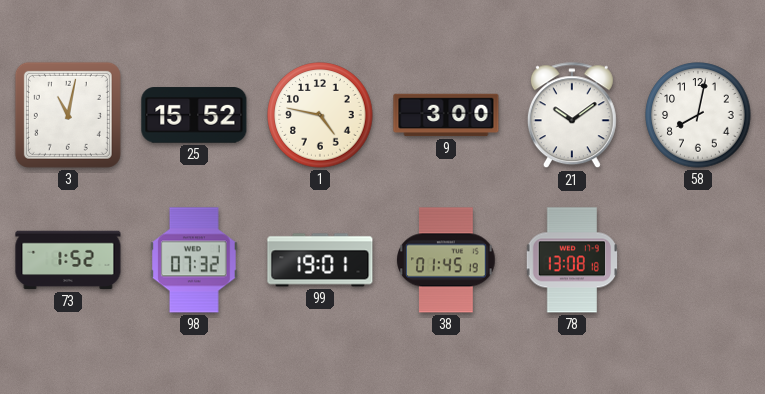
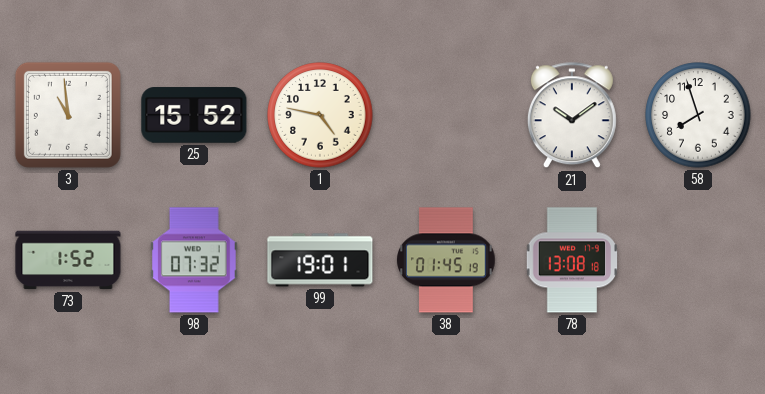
3: 11:02 -> 10:59 (68, 115)
9: 3:00 -> none (446, 115)
58: 8:02 -> 7:57 (698, 115)
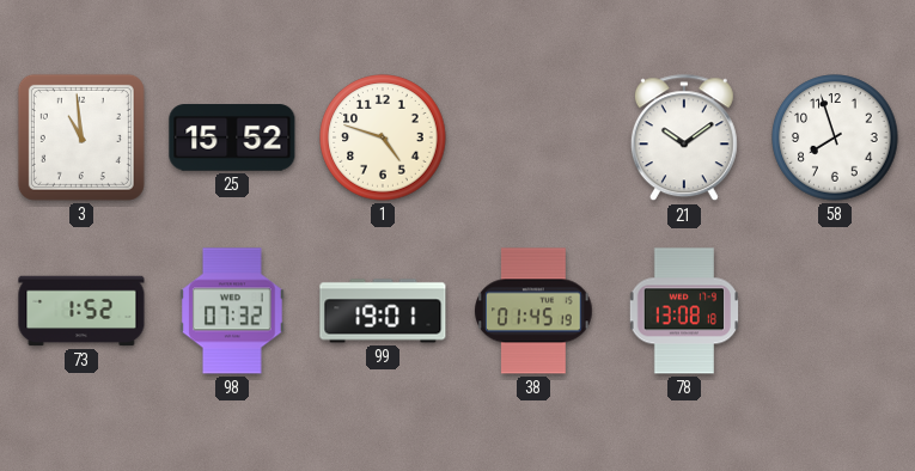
1: 4:47 -> 4:48 (383, 137)
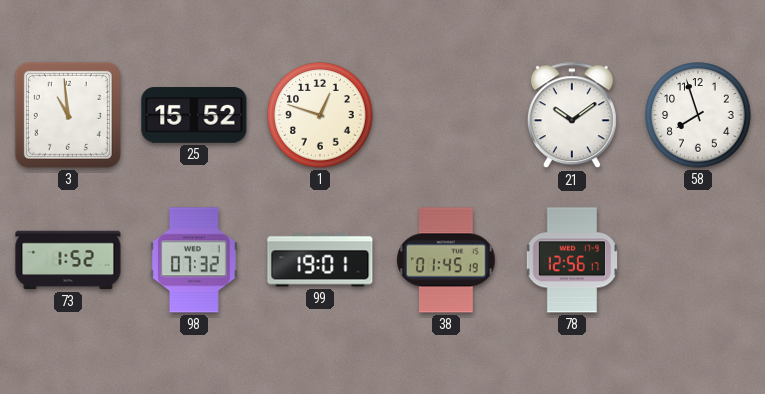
1: 4:48 -> 12:48 (320, 115)
78: 13:08 -> 12:56 (571, 260)
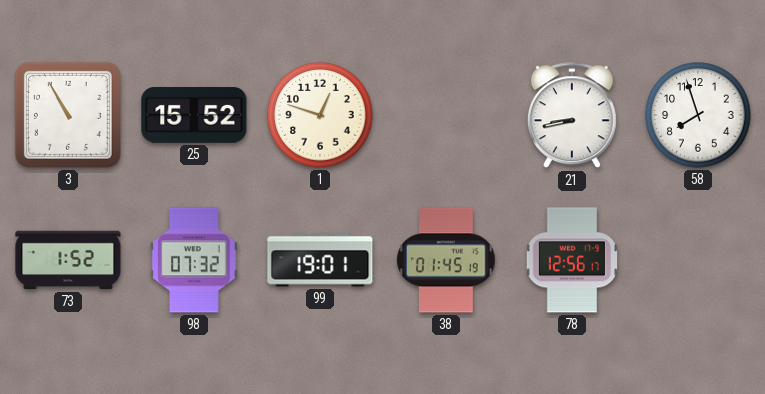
3: 10:59 -> 10:55 (68, 115)
21: 10:09 -> 8:43 (572, 116)
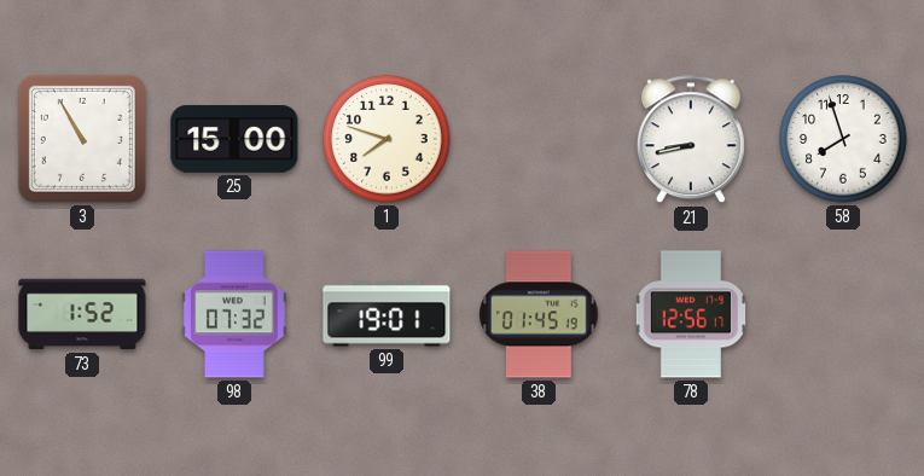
25: 15:52 -> 15:00 (234, 139)
1: 12:48 -> 7:48 (387, 139)
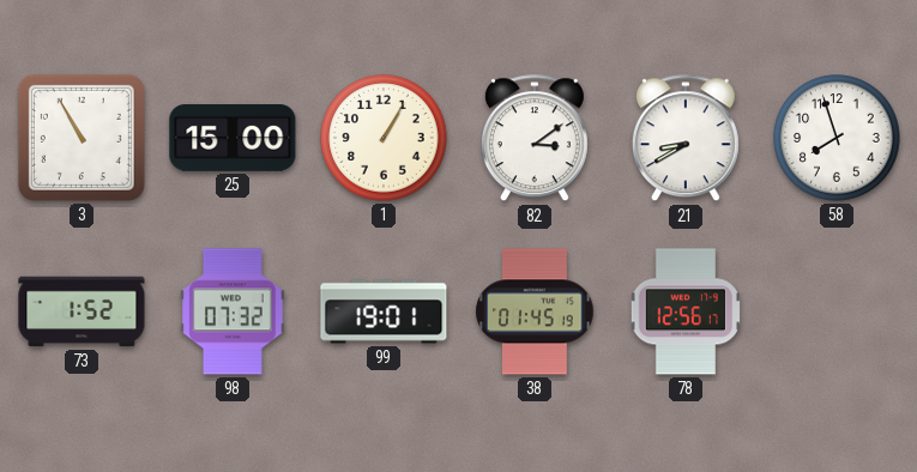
1: 7:48 -> 1:05 (384, 138)
82: none -> 3:09 (535, 139)
21: 8:43 -> 8:40 (686, 139)
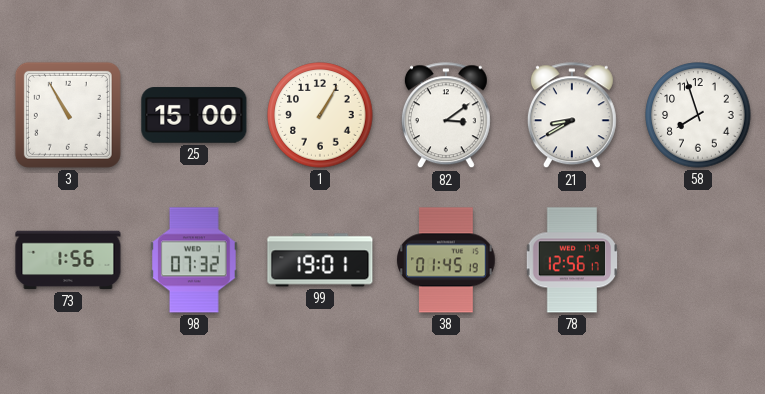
73: 1:52 -> 1:56 (68, 260)
